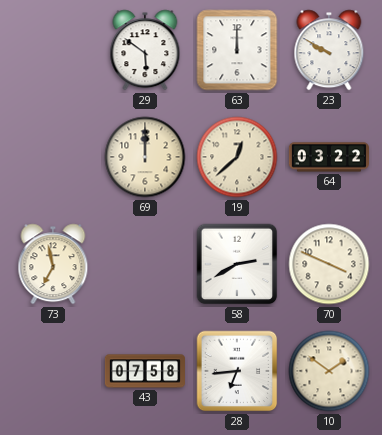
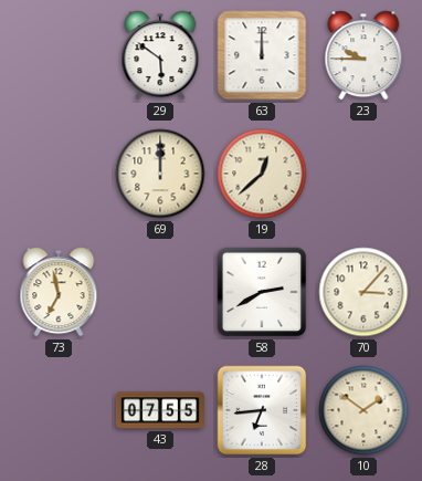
23: 9:50 -> 9:45 (363, 55)
64: 03:22 -> none (329, 157)
70: 3:49 -> 3:07 (363, 292)
43: 07:58 -> 07:55 (160, 410)
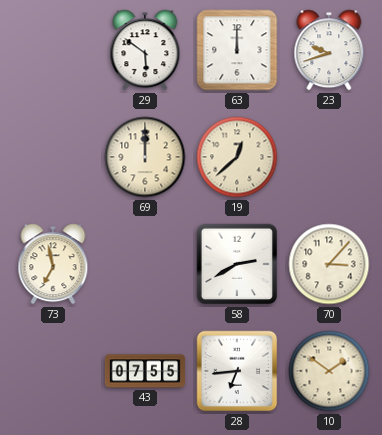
23: 9:45 -> 9:42 (329, 50)
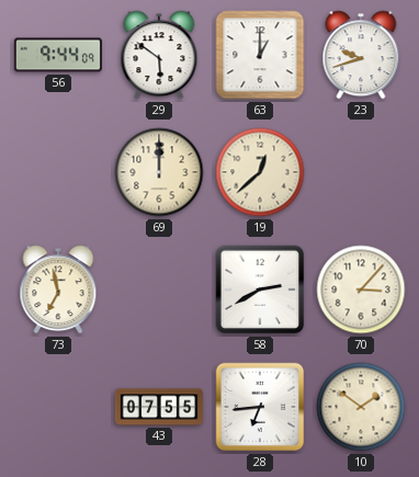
56: none -> 9:44 (58, 55)
63: 12:00 -> 1:00 (260, 55)
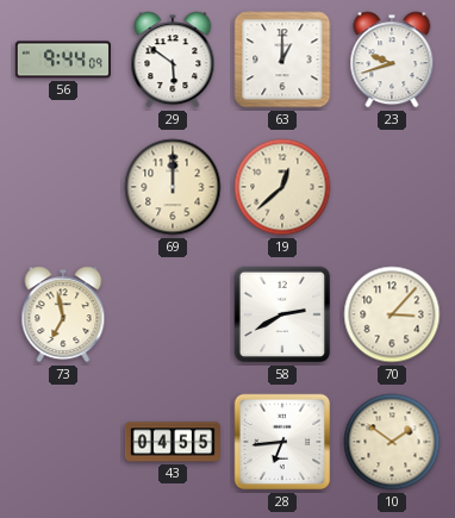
43: 07:55 -> 04:55 (173, 442)
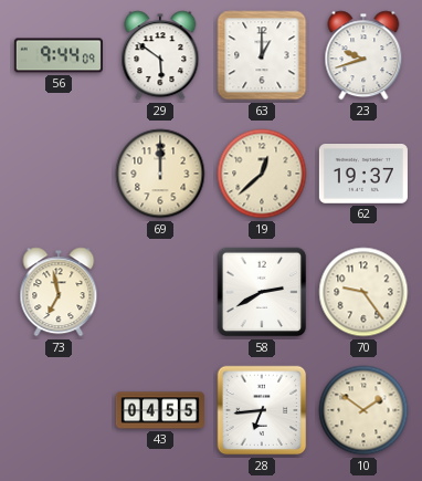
62: none -> 19:37 (363, 175)
70: 3:07 -> 9:24 (363, 292)
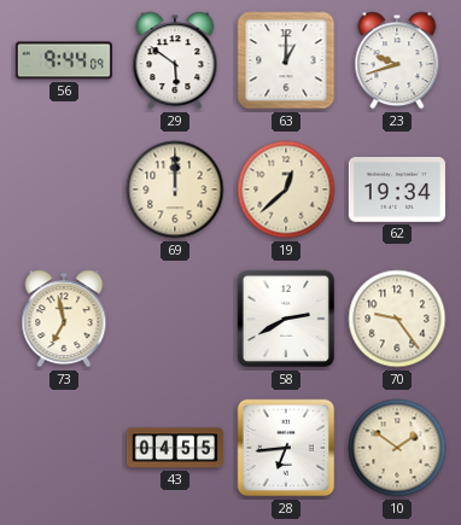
62: 19:37 -> 19:34 (397, 191)
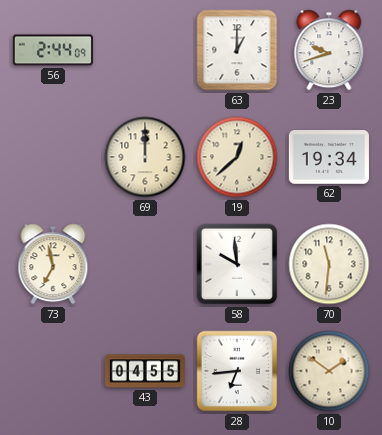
56: 9:44 -> 2:44 (53, 50)
29: 5:51 -> none (175, 60)
58: 2:40 -> 9:59 (237, 264)
70: 9:24 -> 11:31 (329, 264)
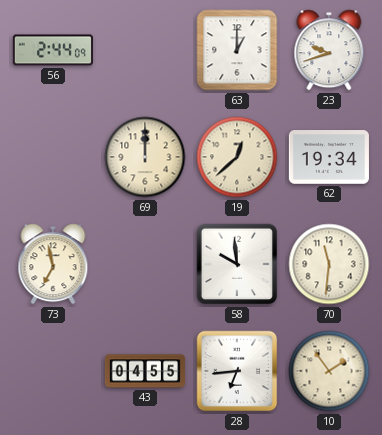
10: 1:51 -> 1:54 (329, 371)
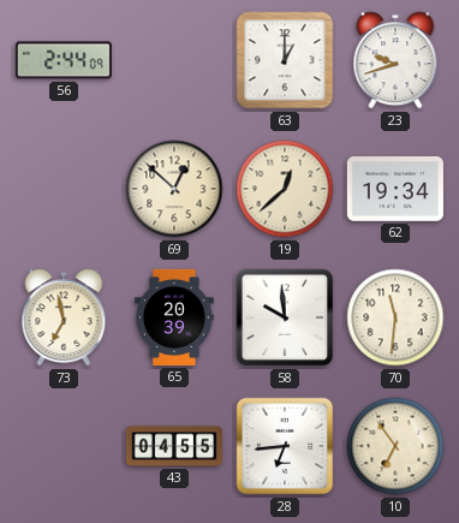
69: 12:00 -> 12:52 (174, 189)
65: none -> 20:39 (174, 317)
10: 1:54 -> 6:54 (395, 446)
